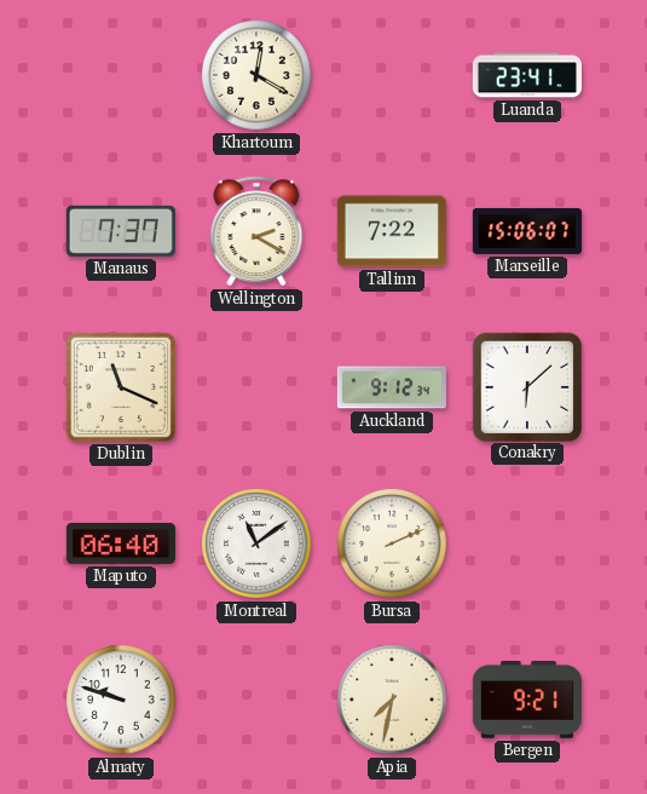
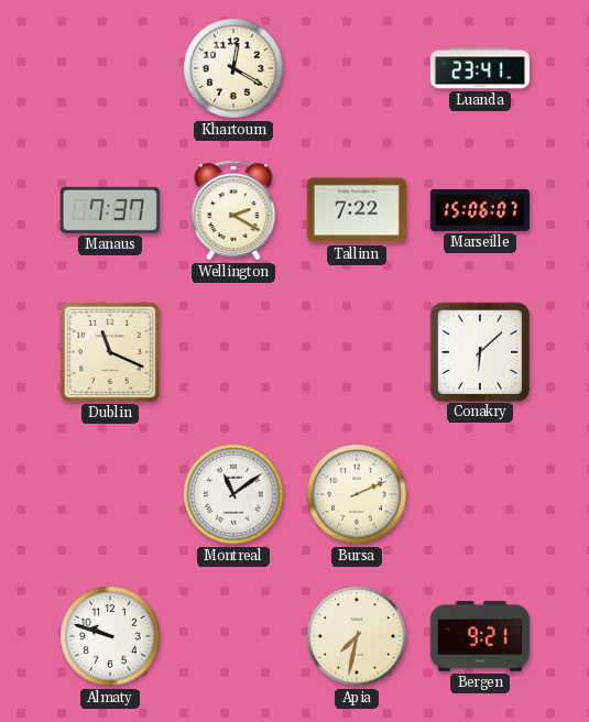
Auckland: 9:12 -> none (392, 387)
Maputo: 06:40 -> none (121, 543)
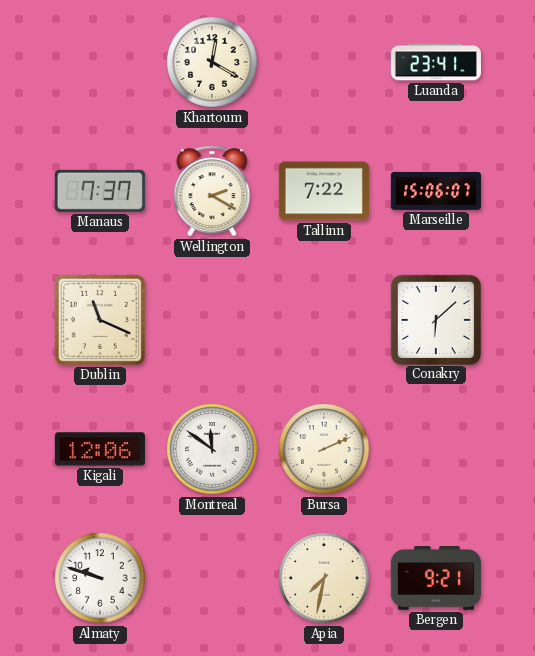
Kigali: none -> 12:06 (100, 449)
Montreal: 11:09 -> 11:51 (212, 449)
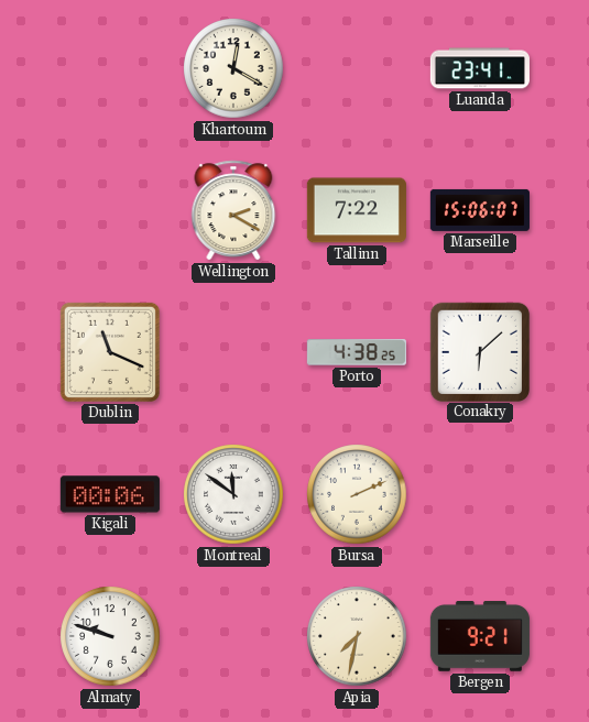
Manaus: 7:37 -> none (100, 191)
Porto: none -> 4:38 (357, 352)
Kigali: 12:06 -> 00:06 (110, 494)
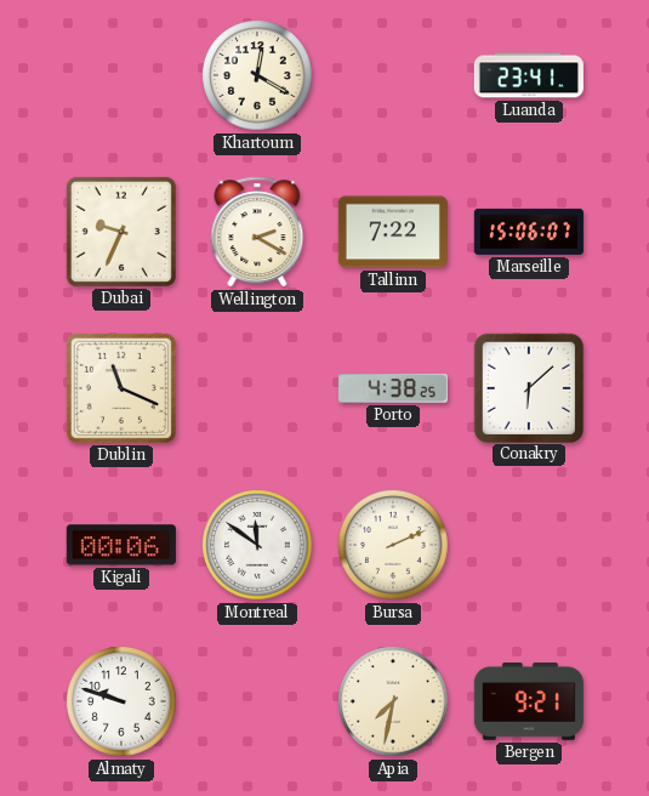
Dubai: none -> 9:34 (121, 232)
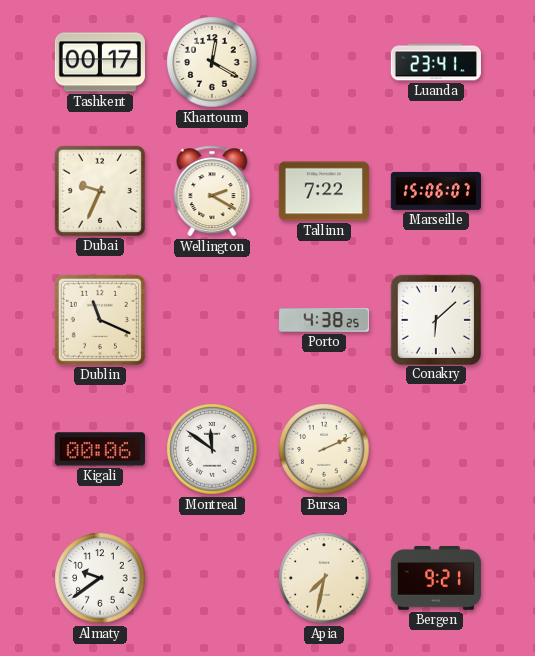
Tashkent: none -> 00:17 (100, 62)
Almaty: 9:48 -> 9:39 (100, 578)
